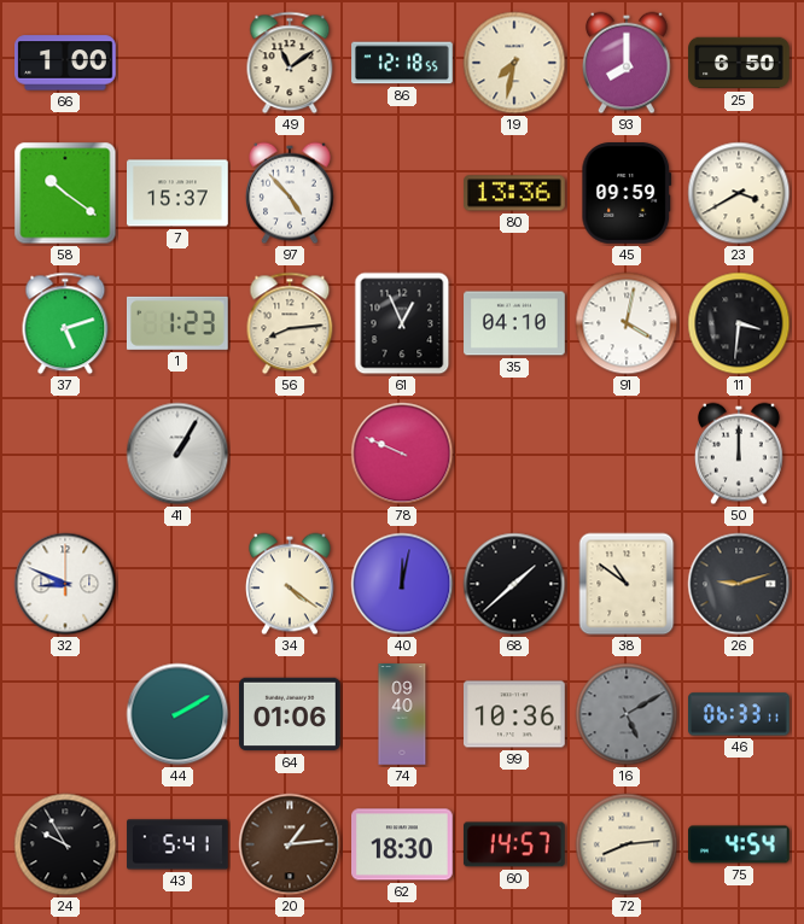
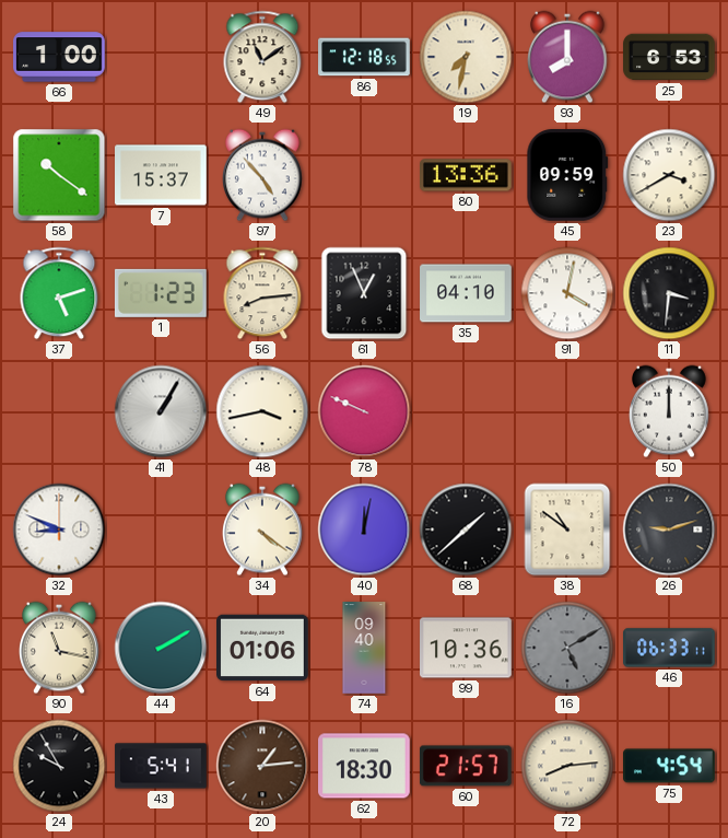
25: 6:50 -> 6:53 (669, 57)
48: none -> 3:43 (262, 411)
90: none -> 11:17 (60, 648)
60: 14:57 -> 21:57 (466, 766)
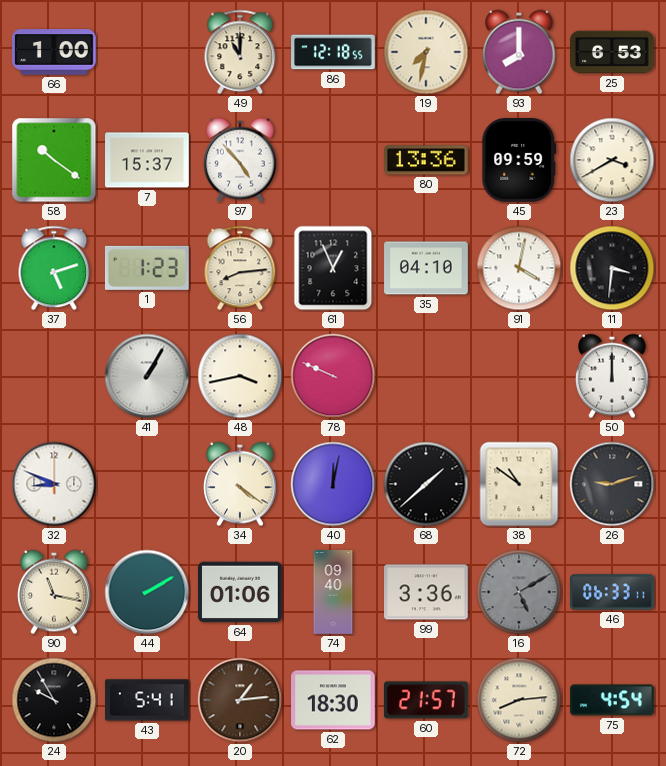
49: 11:09 -> 11:00 (240, 52)
99: 10:36 -> 3:36 (427, 592)
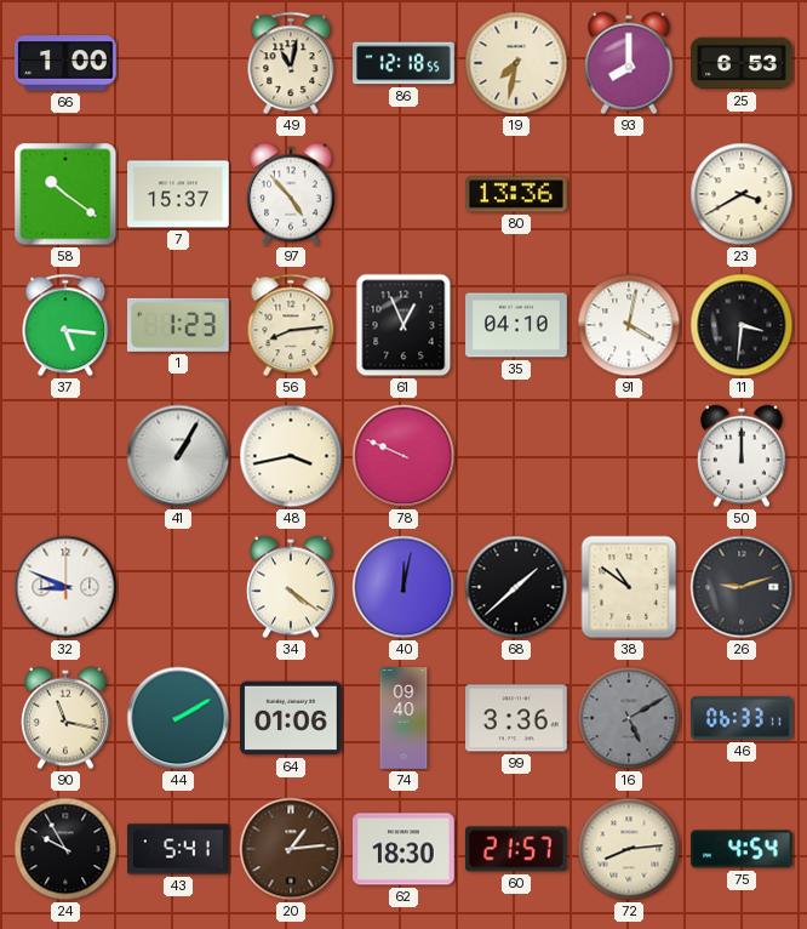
49: 11:00 -> 11:02 (291, 63)
45: 09:59 -> none (519, 161)
37: 5:12 -> 5:16 (65, 325)
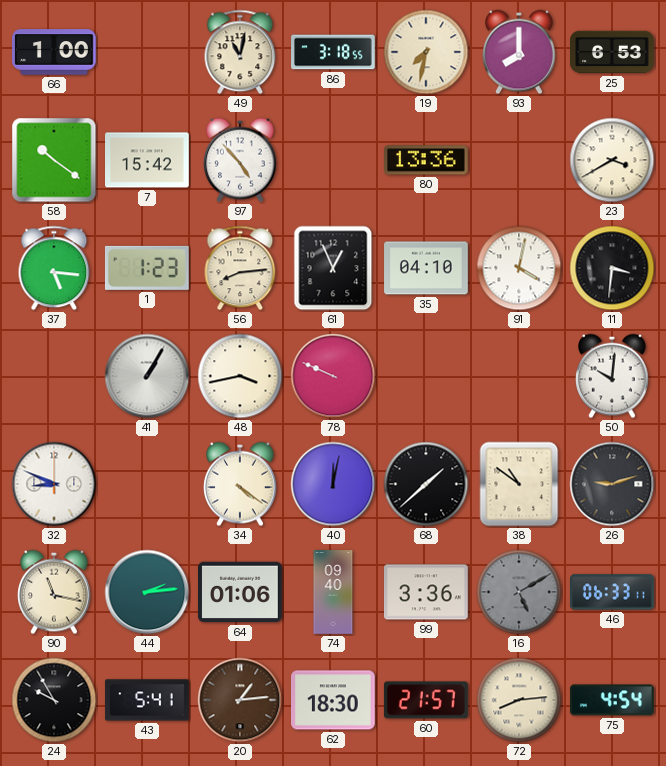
86: 12:18 -> 3:18 (333, 52)
7: 15:37 -> 15:42 (148, 160)
50: 12:00 -> 10:01 (613, 376)
44: 2:10 -> 2:14 (147, 592)
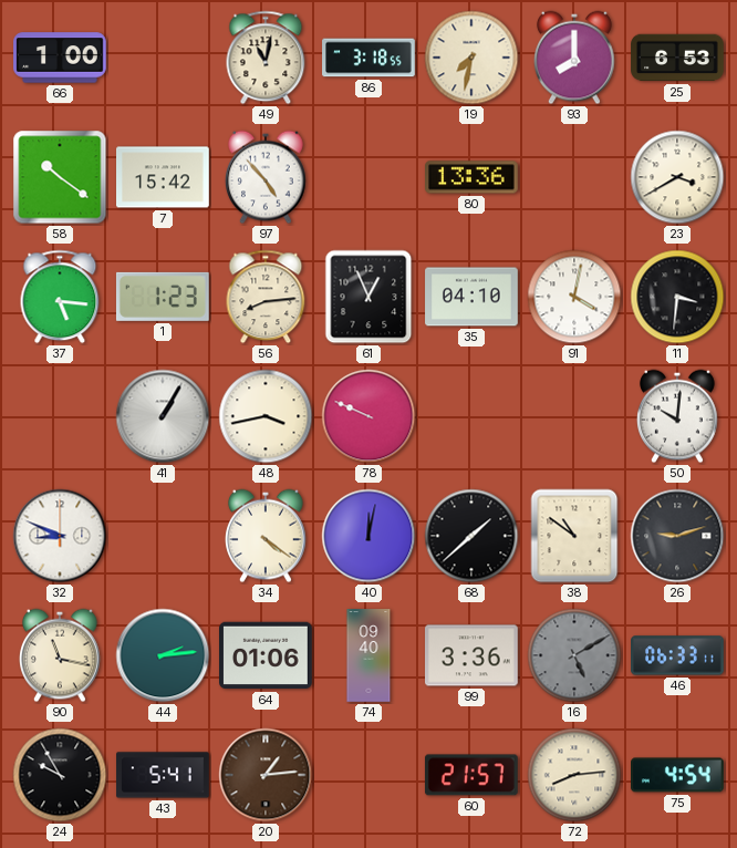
62: 18:30 -> none (334, 700)
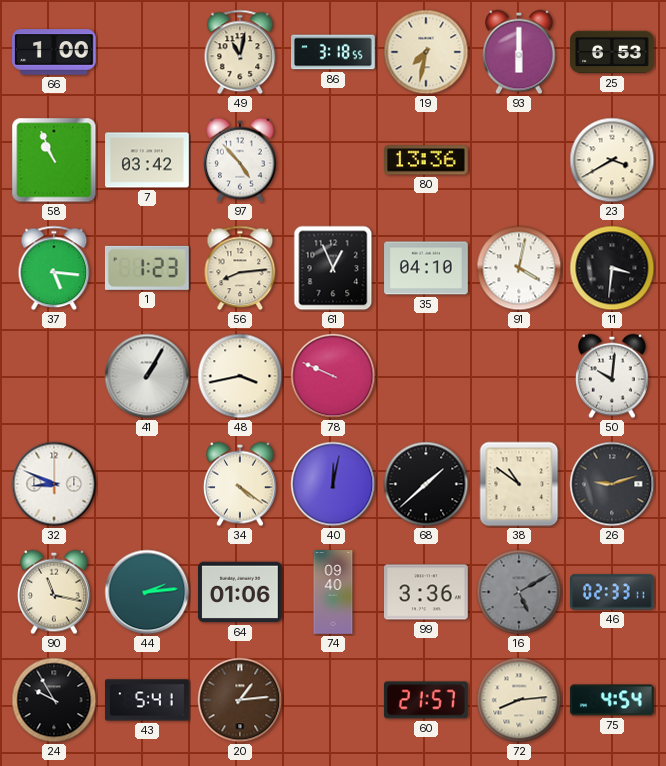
93: 8:00 -> 6:00 (520, 52)
58: 10:21 -> 10:56 (54, 160)
7: 15:42 -> 03:42 (148, 160)
46: 06:33 -> 02:33 (613, 592)
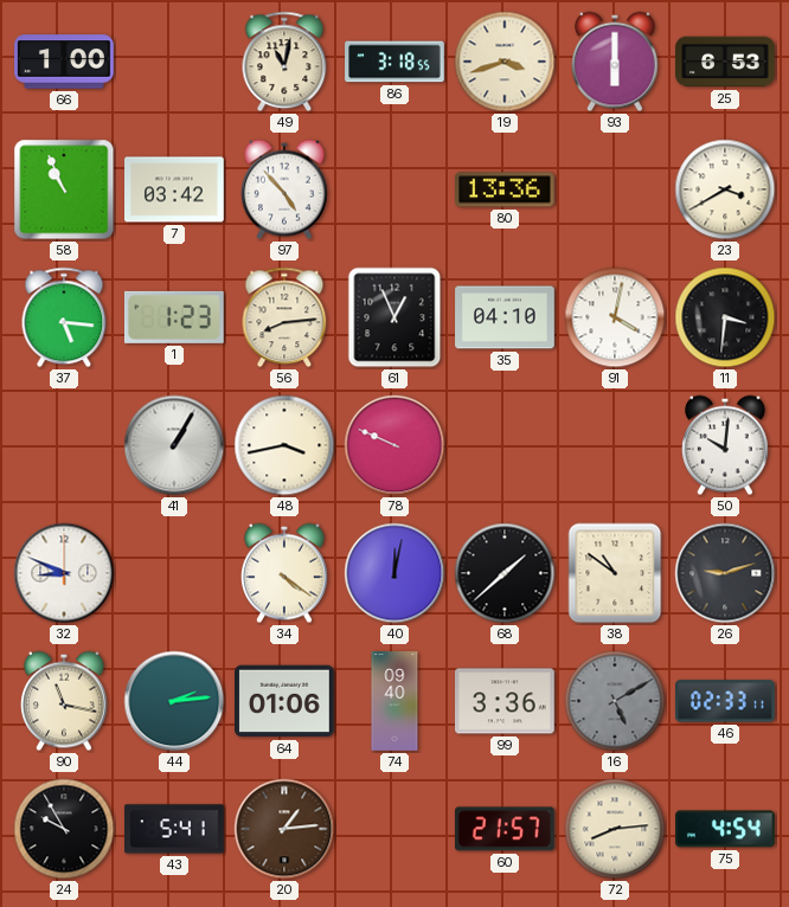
19: 7:32 -> 3:42 (505, 62)
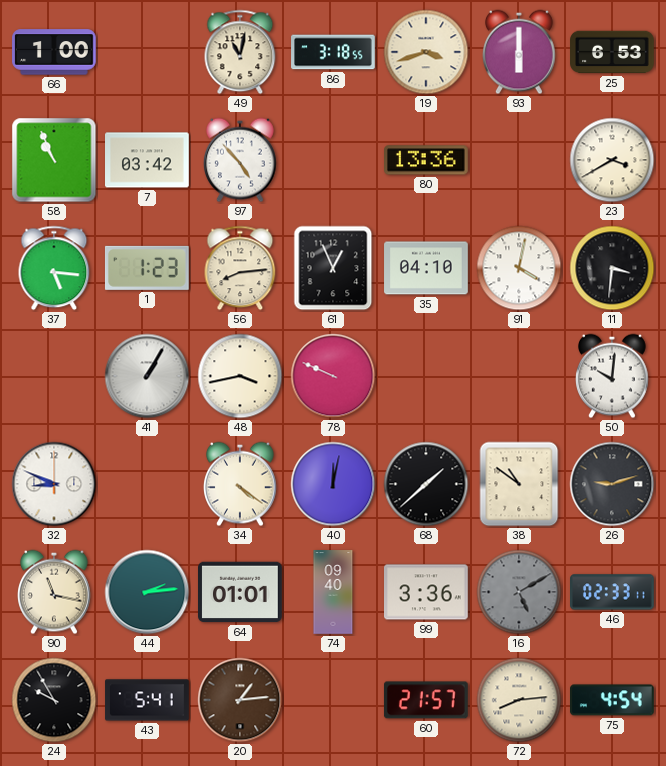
64: 01:06 -> 01:01 (241, 592)
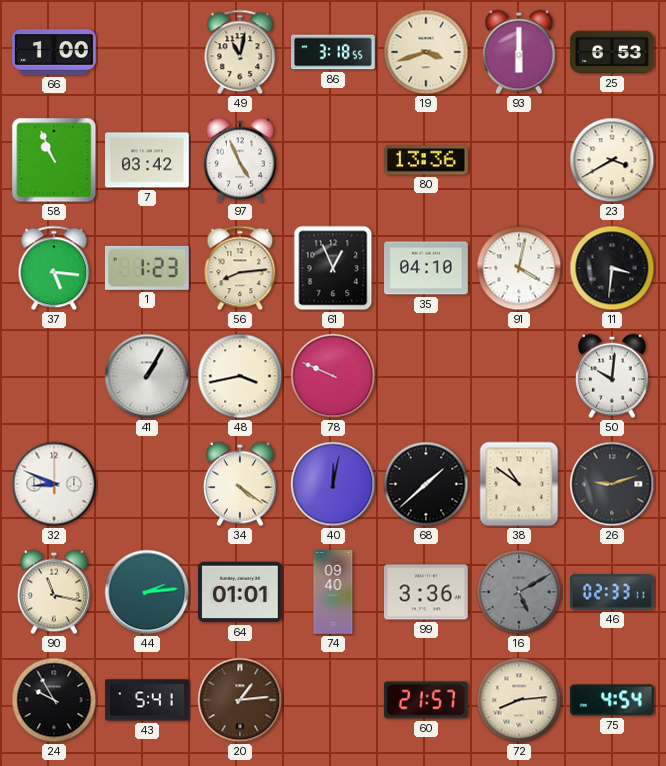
97: 4:53 -> 4:56 (241, 160)
